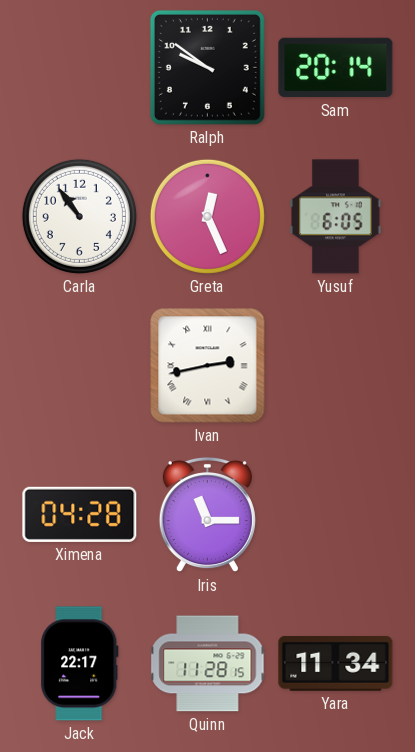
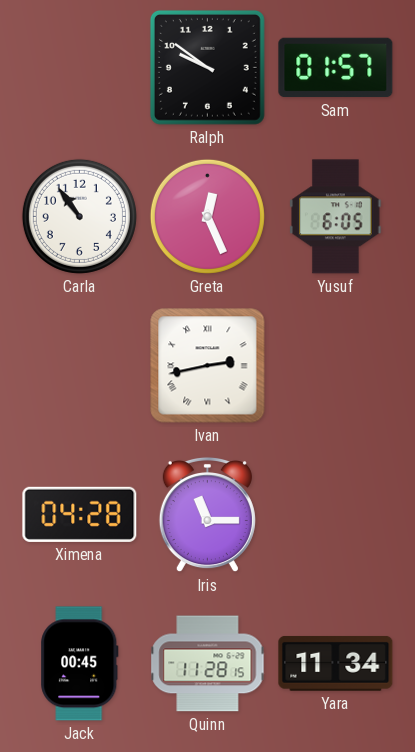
Sam: 20:14 -> 01:57 (336, 68)
Jack: 22:17 -> 00:45 (80, 664)
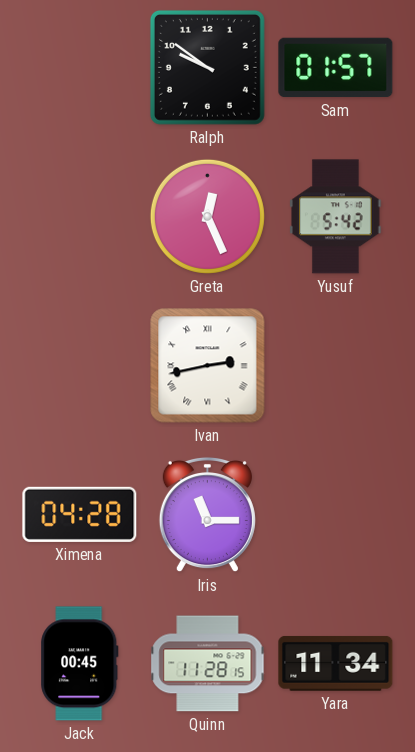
Carla: 10:54 -> none (79, 216)
Yusuf: 6:05 -> 5:42 (336, 217)
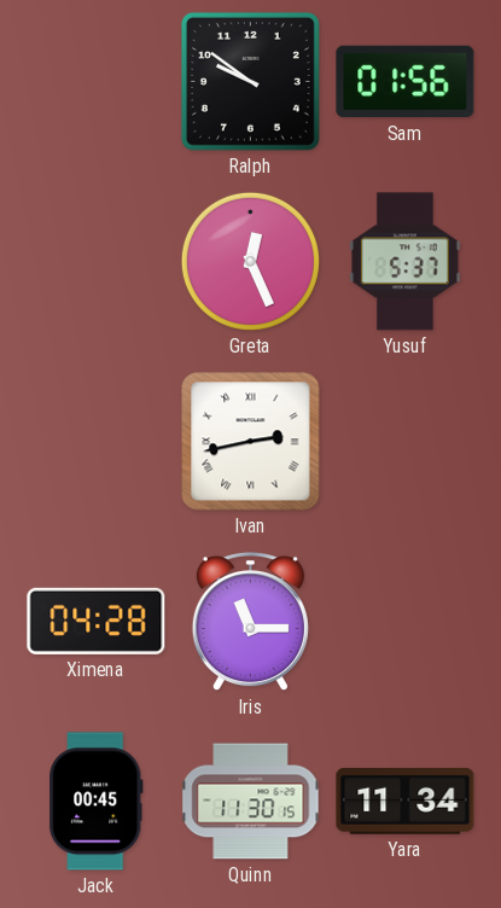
Sam: 01:57 -> 01:56 (406, 82)
Yusuf: 5:42 -> 5:37 (406, 262)
Quinn: 11:28 -> 11:30 (251, 802)
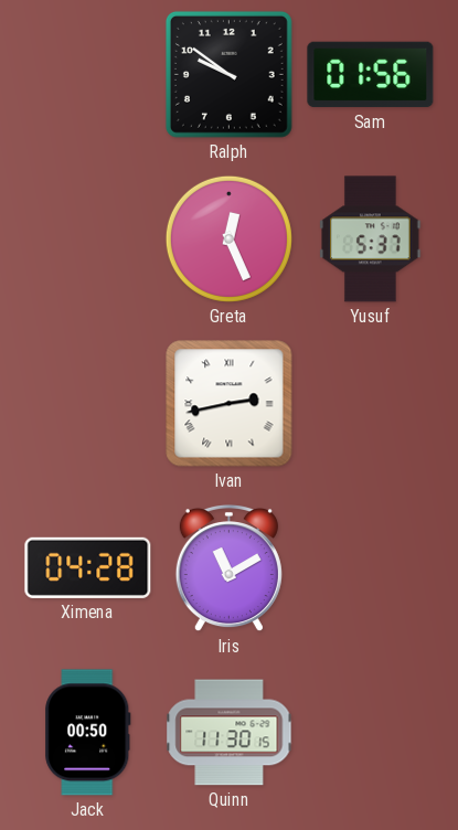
Iris: 11:15 -> 11:10 (228, 568)
Jack: 00:45 -> 00:50 (88, 733)
Yara: 11:34 -> none (406, 801)
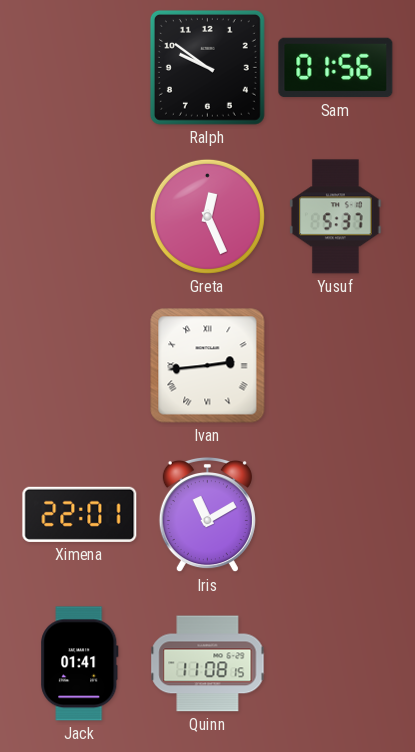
Ivan: 2:43 -> 2:44 (208, 366)
Ximena: 04:28 -> 22:01 (80, 514)
Jack: 00:50 -> 01:41 (80, 664)
Quinn: 11:30 -> 11:08 (208, 664)
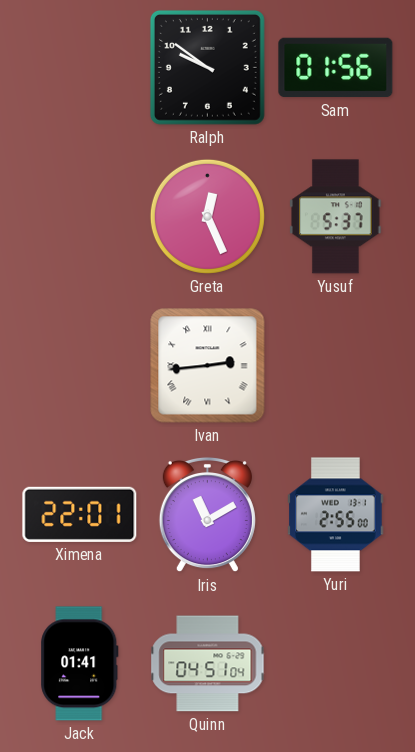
Yuri: none -> 2:55 (336, 515)
Quinn: 11:08 -> 04:51 (208, 664)
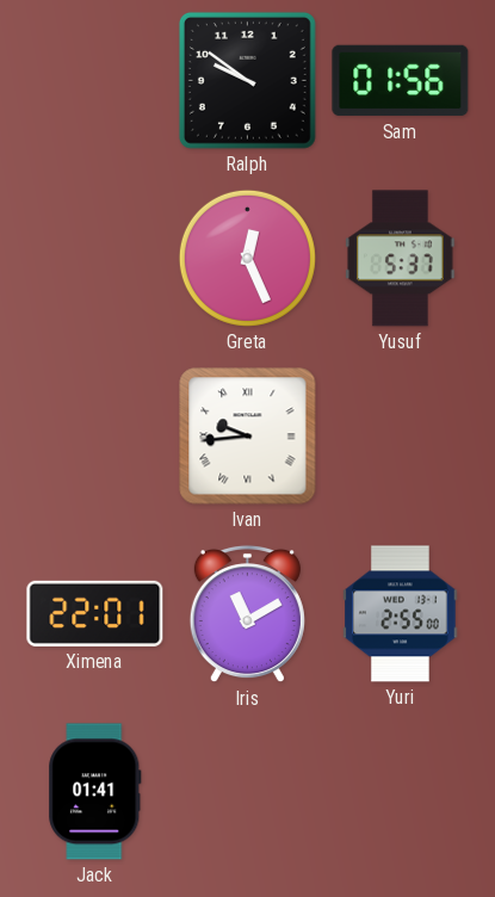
Ivan: 2:44 -> 9:44 (248, 437)
Quinn: 04:51 -> none (208, 664)
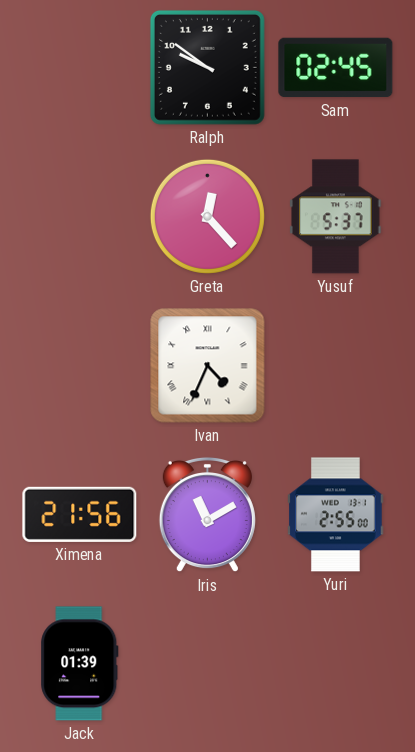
Sam: 01:56 -> 02:45 (336, 68)
Greta: 12:26 -> 12:23 (207, 216)
Ivan: 9:44 -> 4:34 (208, 366)
Ximena: 22:01 -> 21:56 (80, 514)
Jack: 01:41 -> 01:39 (80, 664)
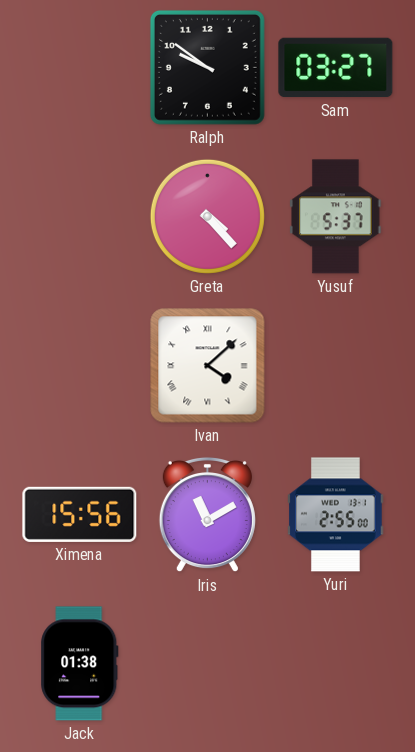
Sam: 02:45 -> 03:27 (336, 68)
Greta: 12:23 -> 4:23 (207, 216)
Ivan: 4:34 -> 4:08 (208, 366)
Ximena: 21:56 -> 15:56 (80, 514)
Jack: 01:39 -> 01:38 (80, 664)
